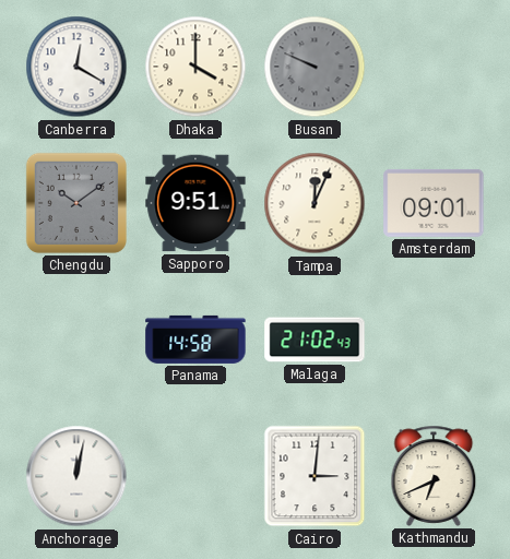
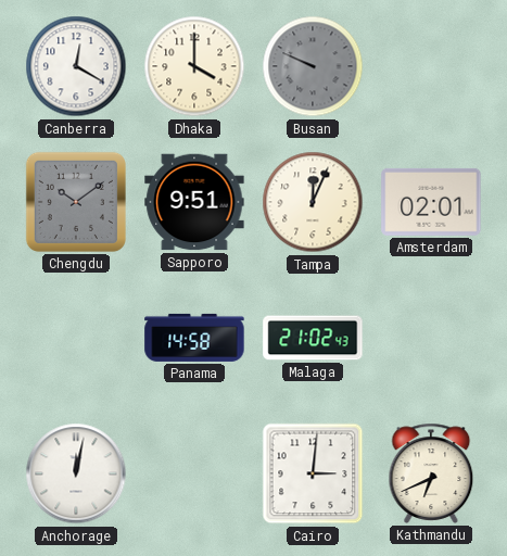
Amsterdam: 09:01 -> 02:01 (431, 202)
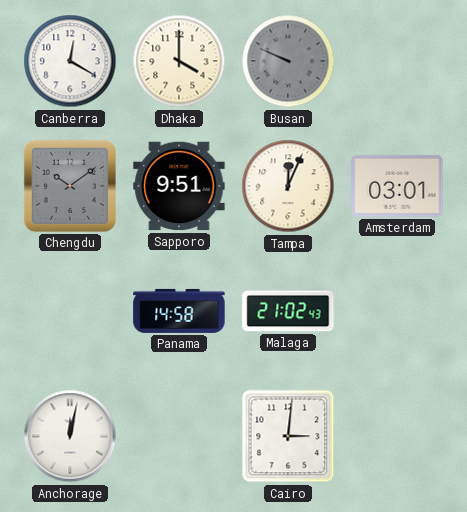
Amsterdam: 02:01 -> 03:01 (397, 186)
Kathmandu: 6:41 -> none (431, 473)
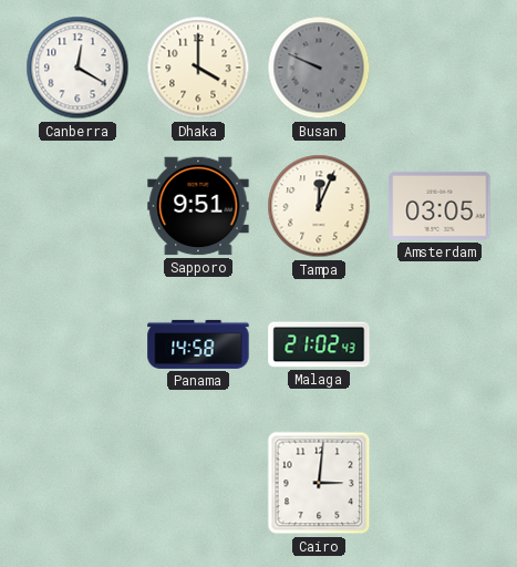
Chengdu: 10:09 -> none (70, 186)
Amsterdam: 03:01 -> 03:05 (440, 206)
Anchorage: 12:02 -> none (70, 436)
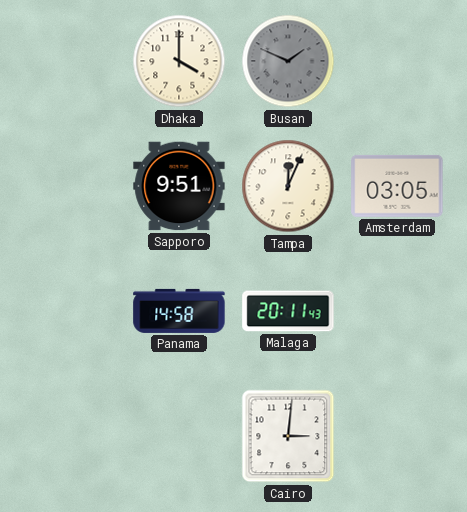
Canberra: 12:20 -> none (77, 68)
Busan: 9:49 -> 1:49 (288, 61)
Malaga: 21:02 -> 20:11 (288, 311)
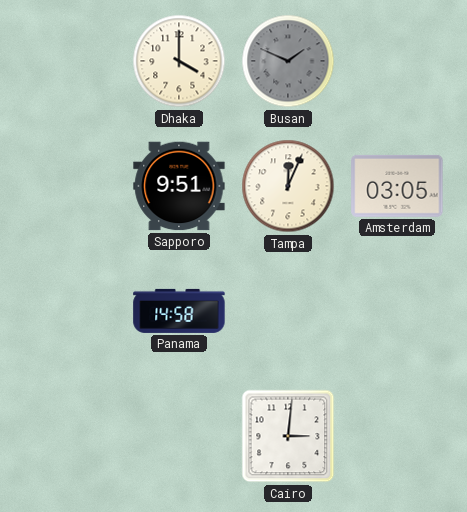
Malaga: 20:11 -> none (288, 311)
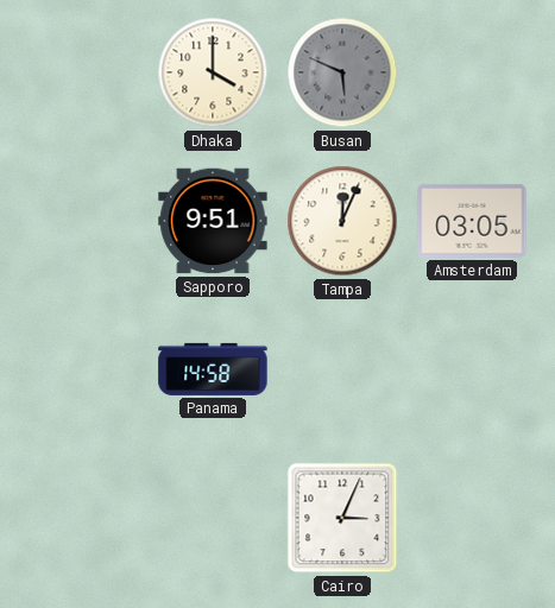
Busan: 1:49 -> 5:49 (342, 72)
Cairo: 3:01 -> 3:04 (342, 518)
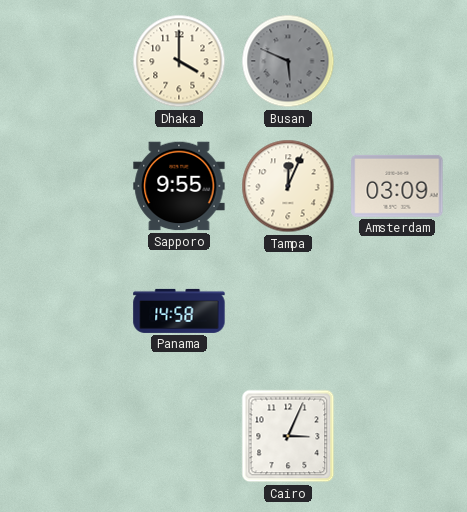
Sapporo: 9:51 -> 9:55 (179, 186)
Amsterdam: 03:05 -> 03:09 (397, 186)
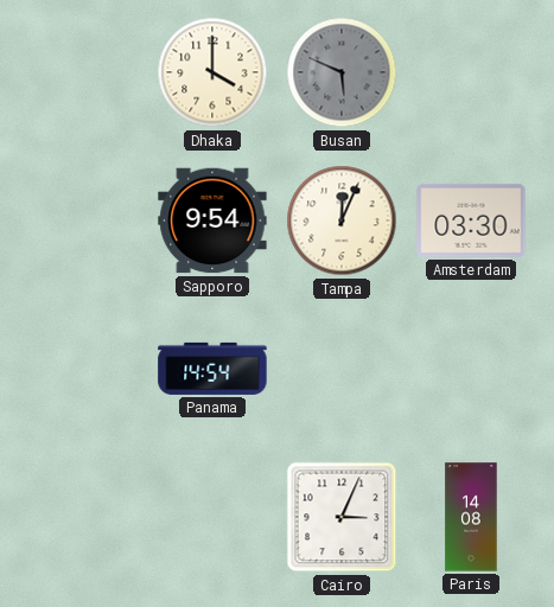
Sapporo: 9:55 -> 9:54 (212, 221)
Amsterdam: 03:09 -> 03:30 (471, 221)
Panama: 14:58 -> 14:54 (212, 369)
Paris: none -> 14:08 (471, 517)
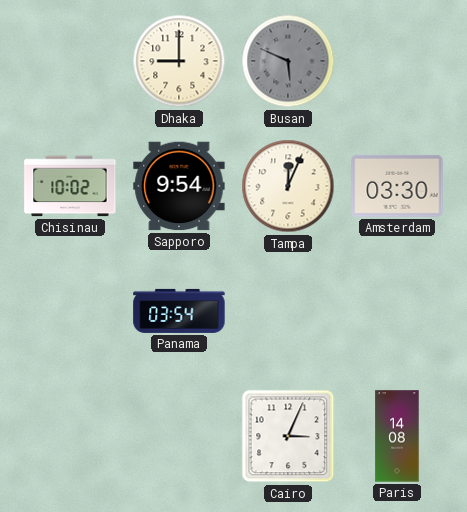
Dhaka: 4:00 -> 9:00 (179, 61)
Chisinau: none -> 10:02 (70, 186)
Panama: 14:54 -> 03:54 (179, 311)
